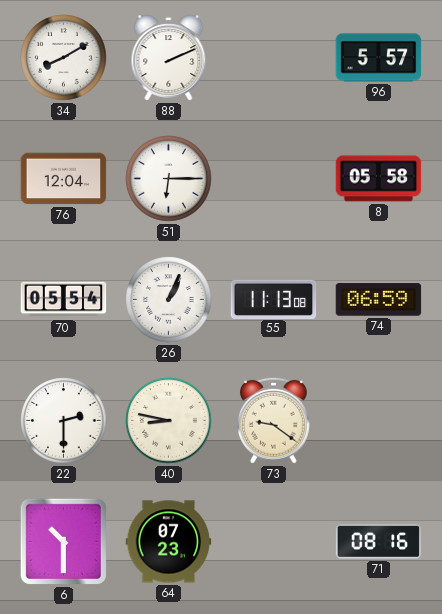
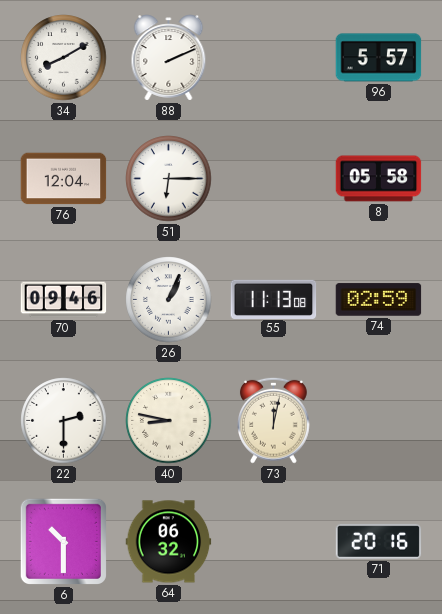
70: 05:54 -> 09:46 (64, 300)
74: 06:59 -> 02:59 (379, 300)
73: 9:21 -> 12:02 (274, 420)
64: 07:23 -> 06:32 (169, 542)
71: 08:16 -> 20:16 (379, 541)
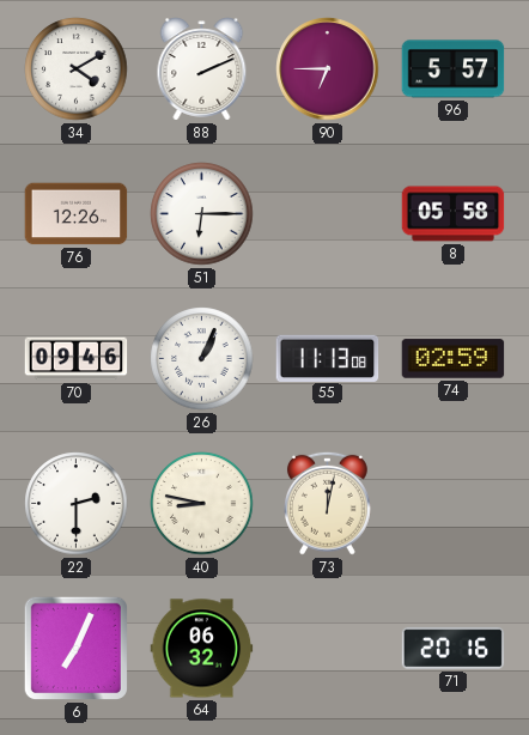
34: 8:10 -> 4:10 (77, 69)
90: none -> 6:45 (328, 69)
76: 12:04 -> 12:26 (77, 214)
6: 10:30 -> 7:04 (75, 648)
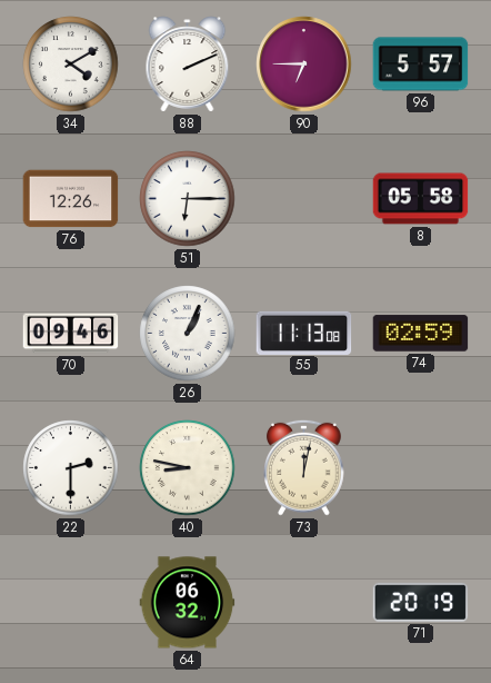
6: 7:04 -> none (75, 648)
71: 20:16 -> 20:19 (421, 602)
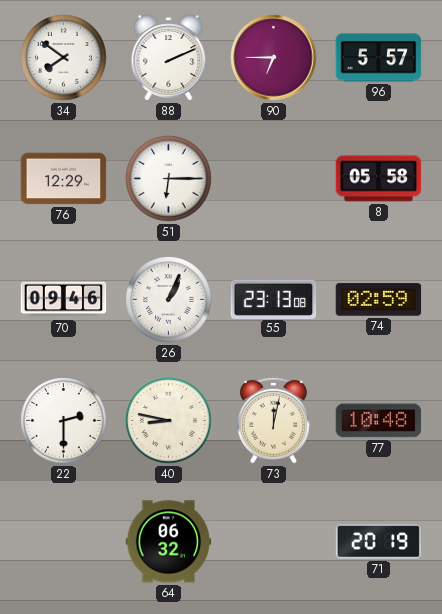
34: 4:10 -> 7:51 (64, 58)
76: 12:26 -> 12:29 (64, 179)
55: 11:13 -> 23:13 (274, 299)
77: none -> 10:48 (379, 421)
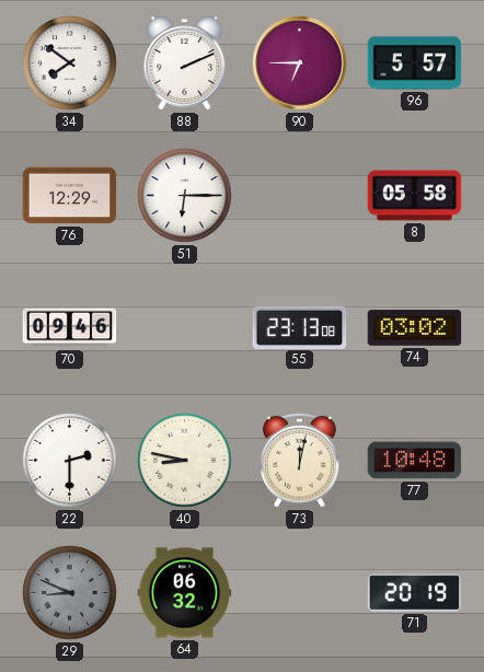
26: 1:04 -> none (169, 300)
74: 02:59 -> 03:02 (415, 328)
29: none -> 8:49 (70, 593)
